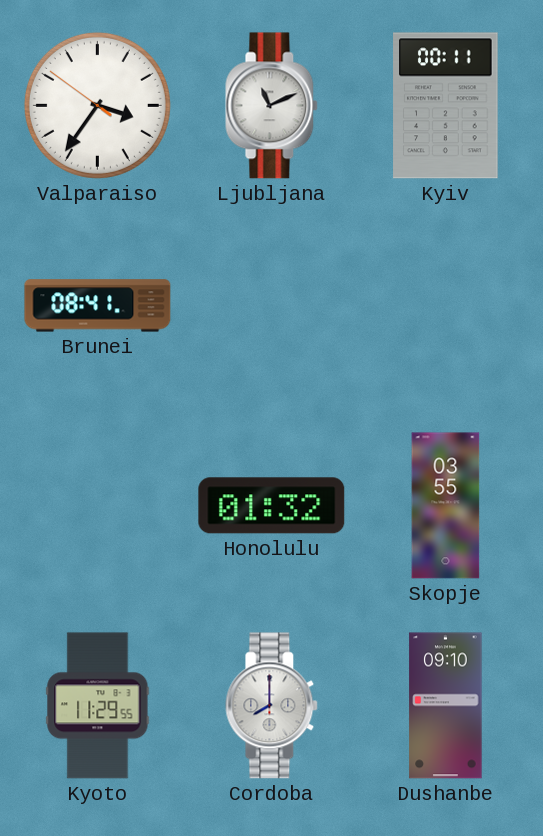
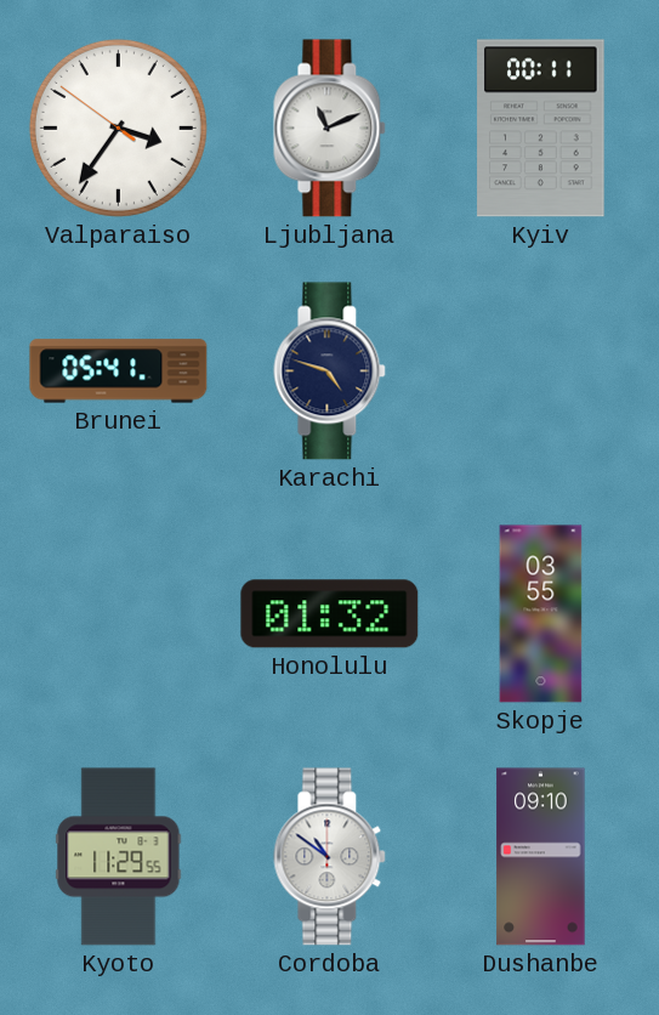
Brunei: 08:41 -> 05:41 (119, 372)
Karachi: none -> 4:48 (330, 372)
Cordoba: 8:00 -> 10:51 (330, 857)
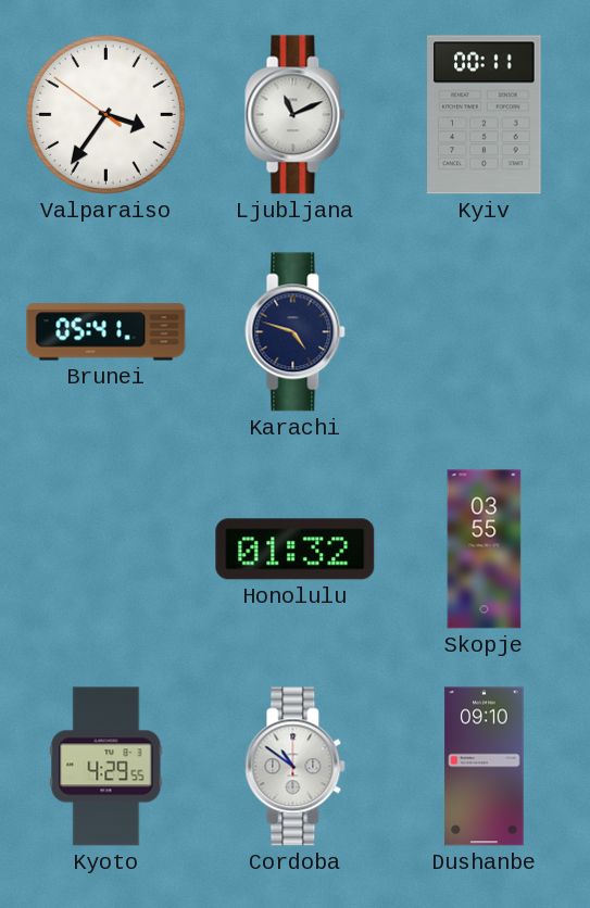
Kyoto: 11:29 -> 4:29 (106, 767)
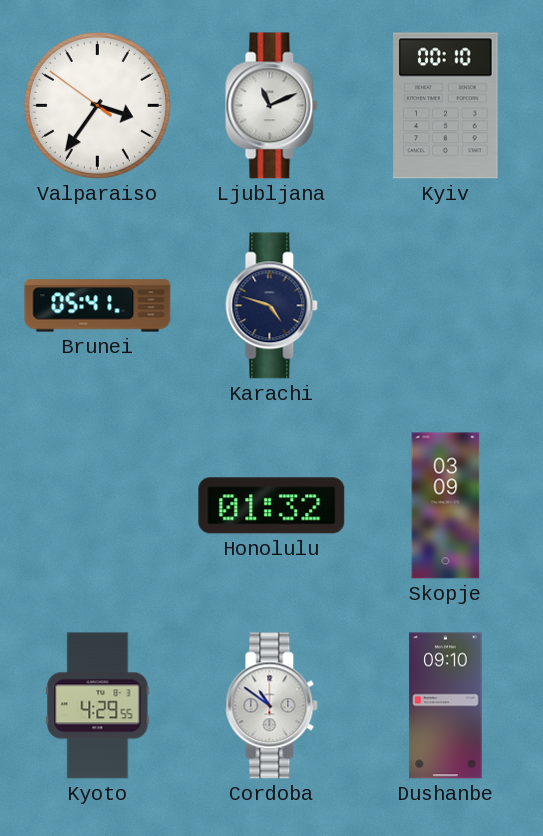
Kyiv: 00:11 -> 00:10 (446, 106)
Skopje: 03:55 -> 03:09 (446, 506)
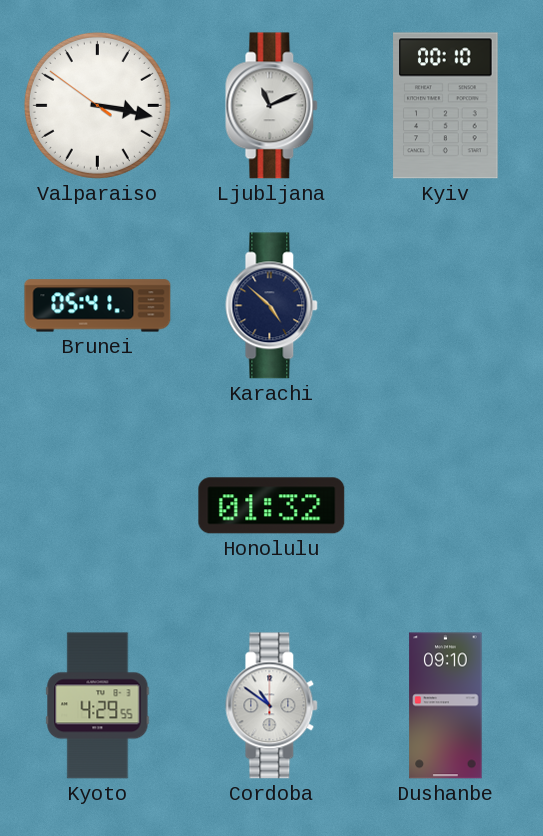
Valparaiso: 3:35 -> 3:16 (97, 105)
Karachi: 4:48 -> 4:52 (272, 306)
Skopje: 03:09 -> none (446, 506)
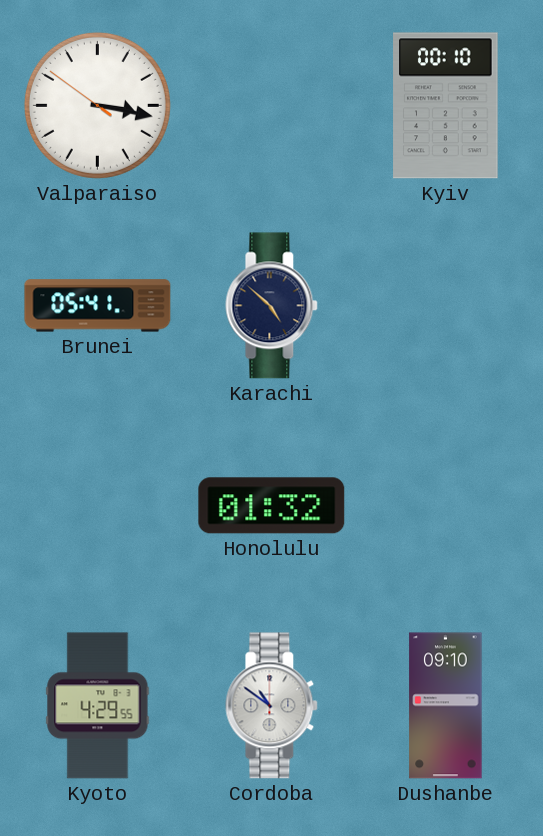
Ljubljana: 11:11 -> none (272, 106)
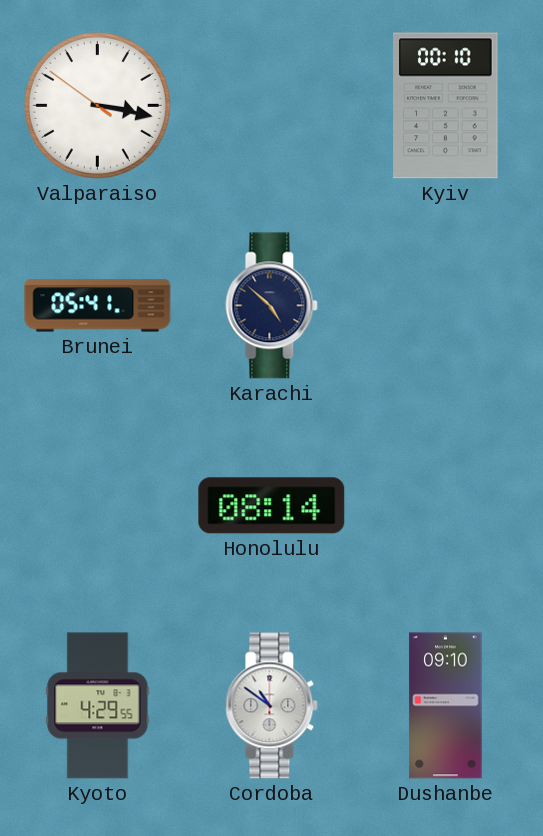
Honolulu: 01:32 -> 08:14 (272, 506)
